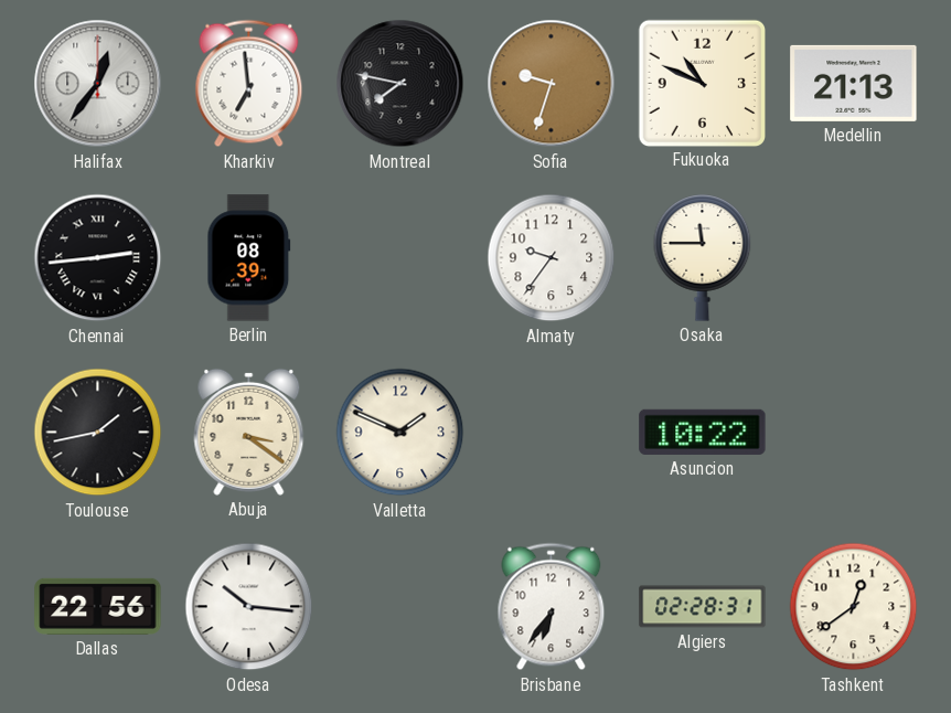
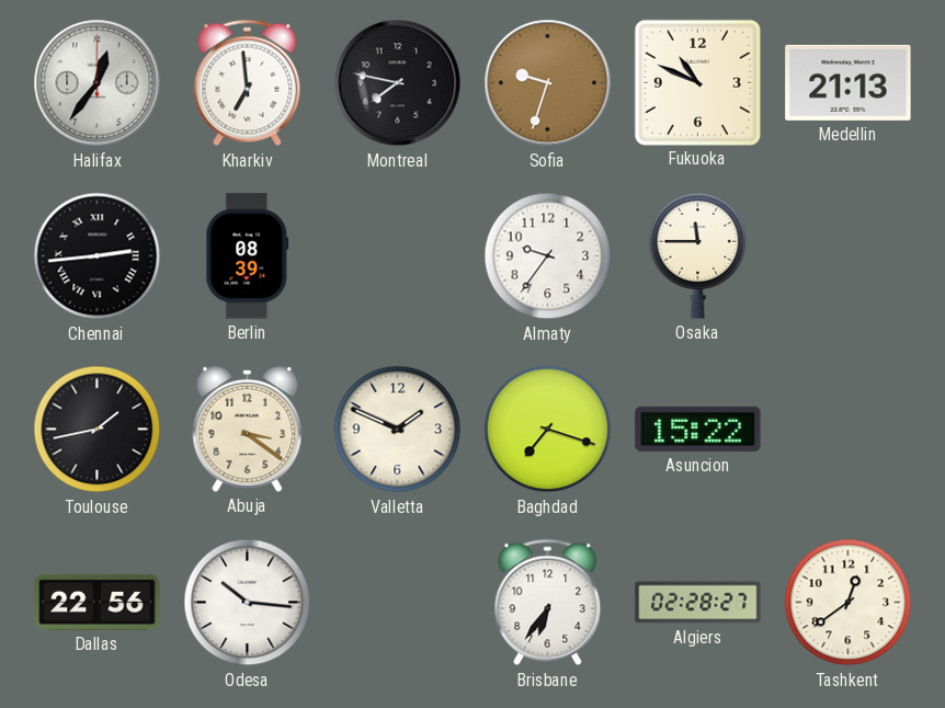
Baghdad: none -> 7:18 (548, 430)
Asuncion: 10:22 -> 15:22 (698, 429)
Algiers: 02:28:31 -> 02:28:27 (698, 603)
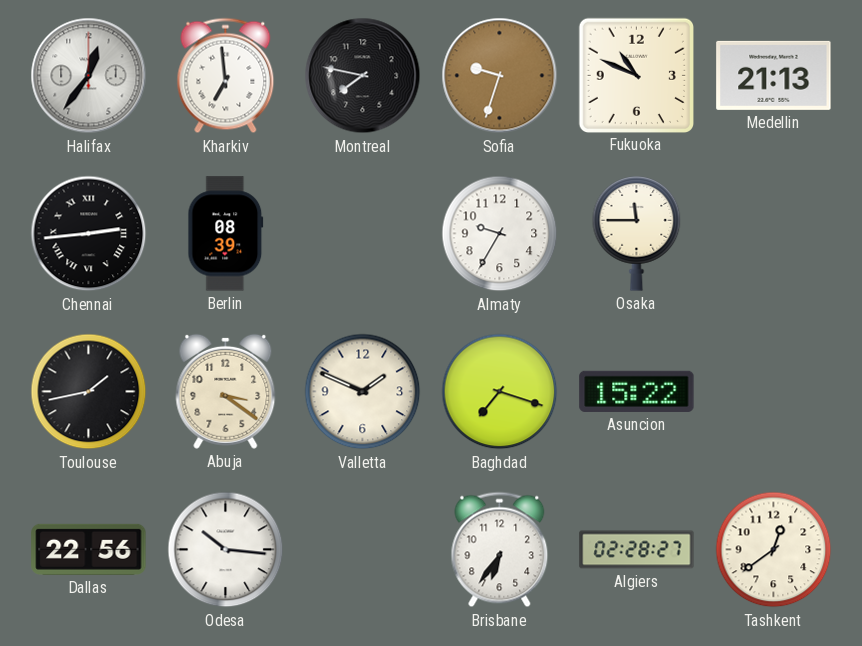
Almaty: 9:36 -> 9:35 (500, 234)
